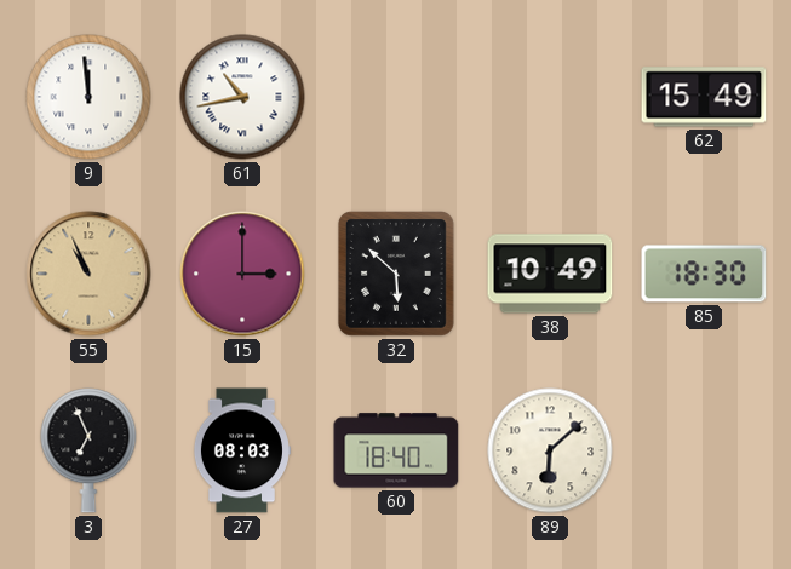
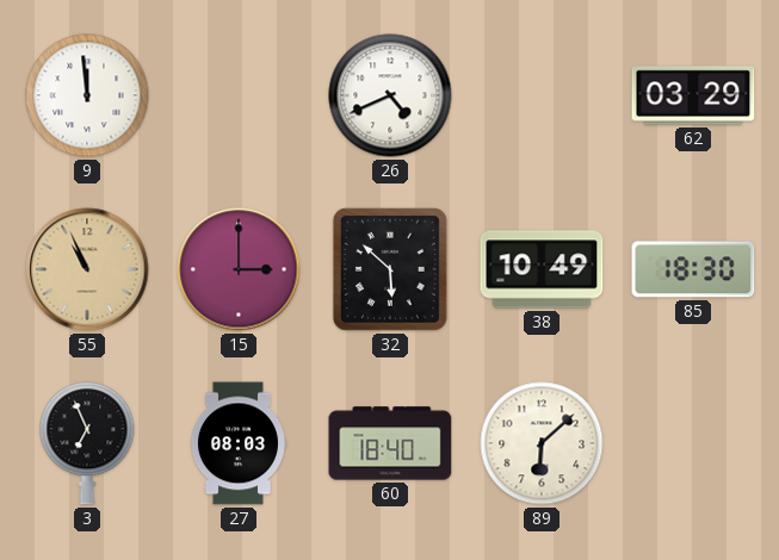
61: 10:43 -> none (242, 97)
26: none -> 4:41 (390, 95)
62: 15:49 -> 03:29 (693, 95)
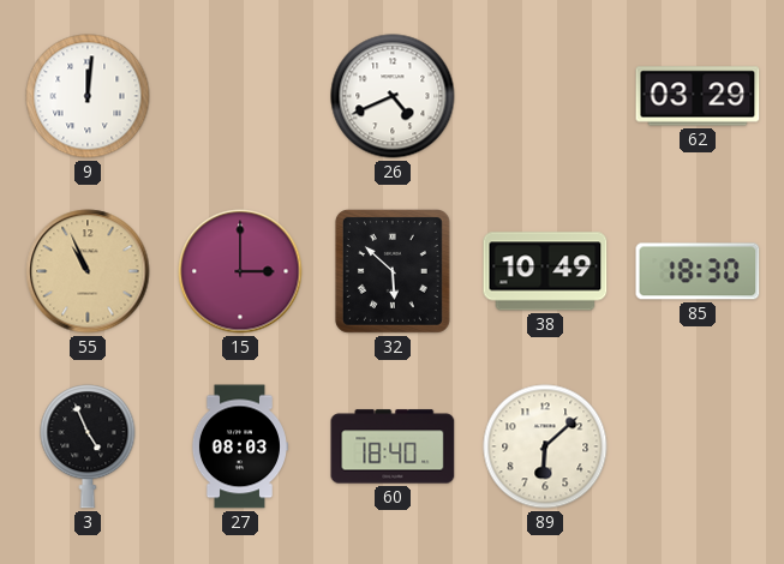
9: 11:59 -> 12:01 (88, 96)
3: 6:56 -> 4:56 (88, 446)
